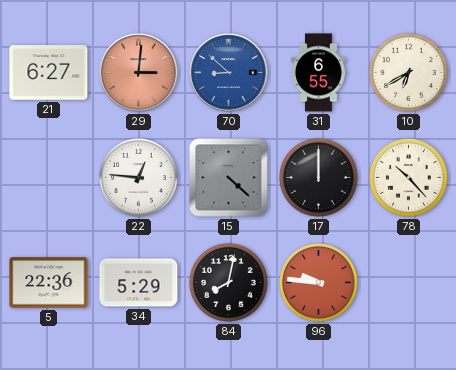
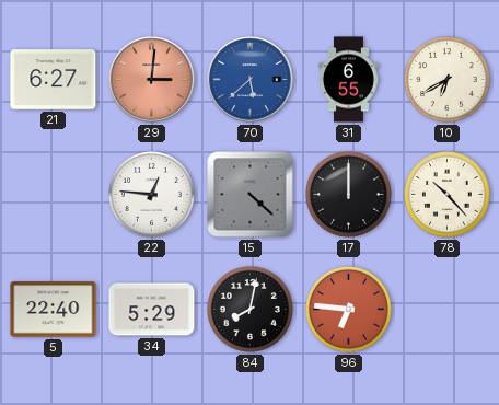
70: 8:52 -> 5:38 (251, 80)
5: 22:36 -> 22:40 (54, 310)
96: 9:46 -> 6:46 (349, 310)
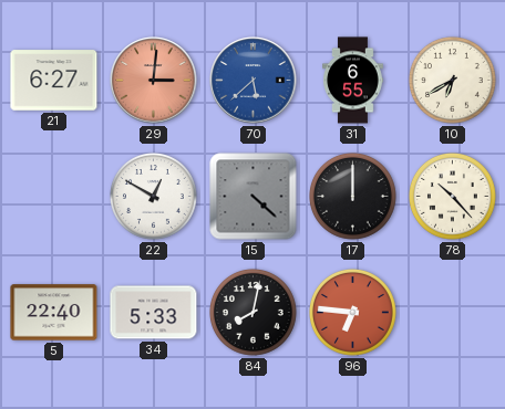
22: 12:46 -> 12:50 (154, 197)
34: 5:29 -> 5:33 (154, 313)
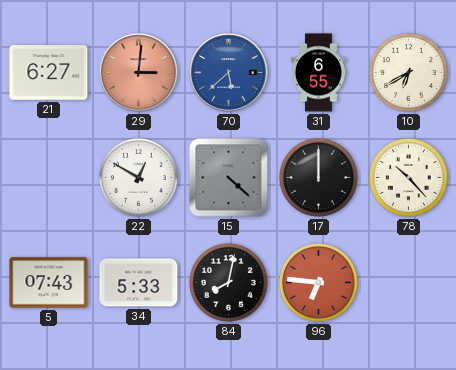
5: 22:40 -> 07:43 (49, 283)
